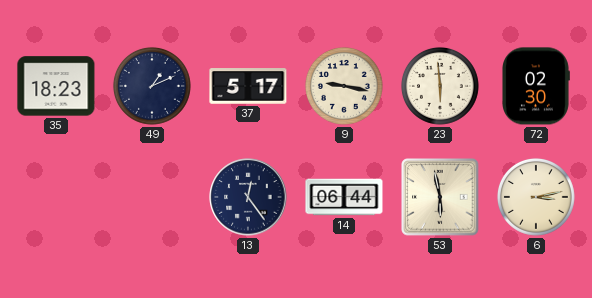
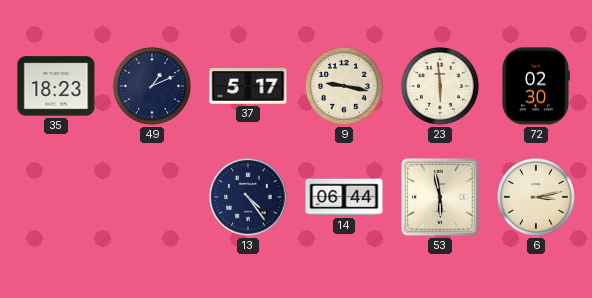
13: 12:24 -> 4:24 (248, 197)
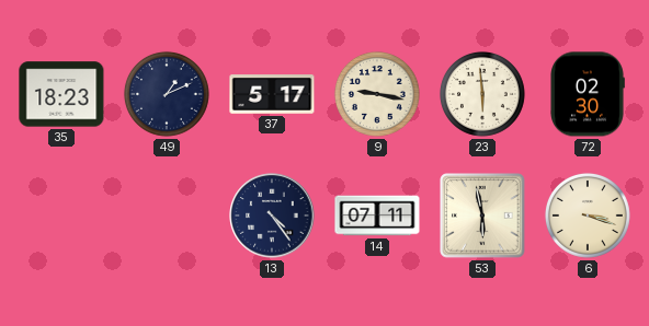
14: 06:44 -> 07:11 (377, 216)
6: 3:13 -> 3:18 (588, 216)
